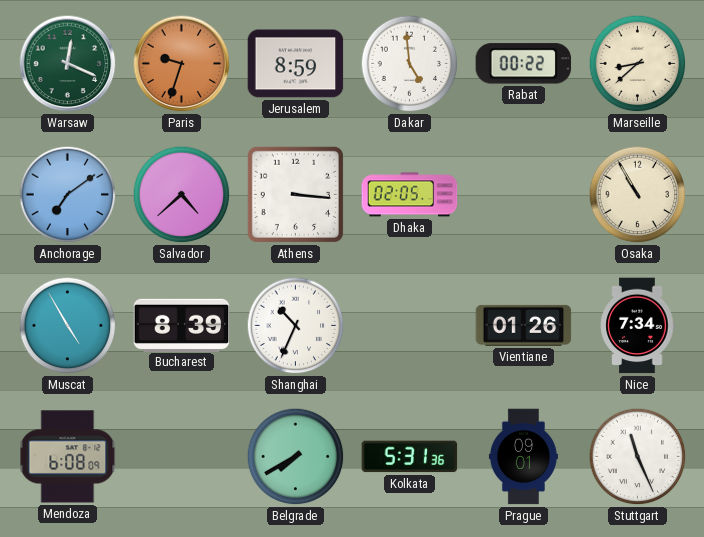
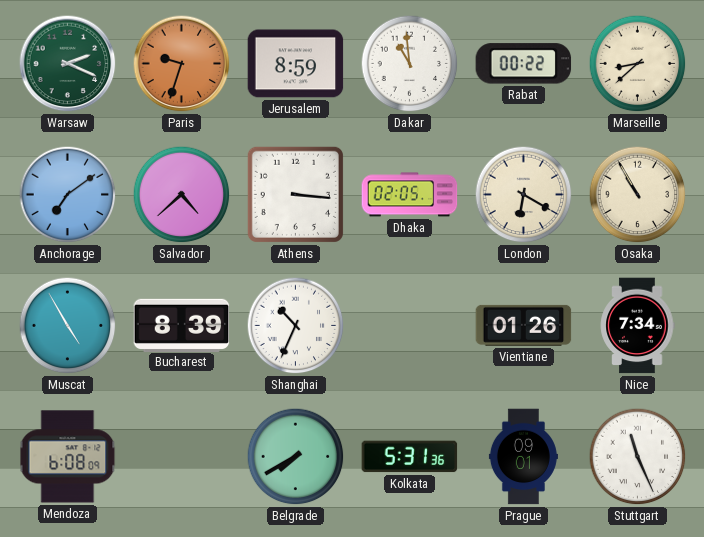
Warsaw: 12:19 -> 2:19 (68, 64)
Dakar: 4:59 -> 10:59 (410, 64)
London: none -> 6:20 (524, 195)
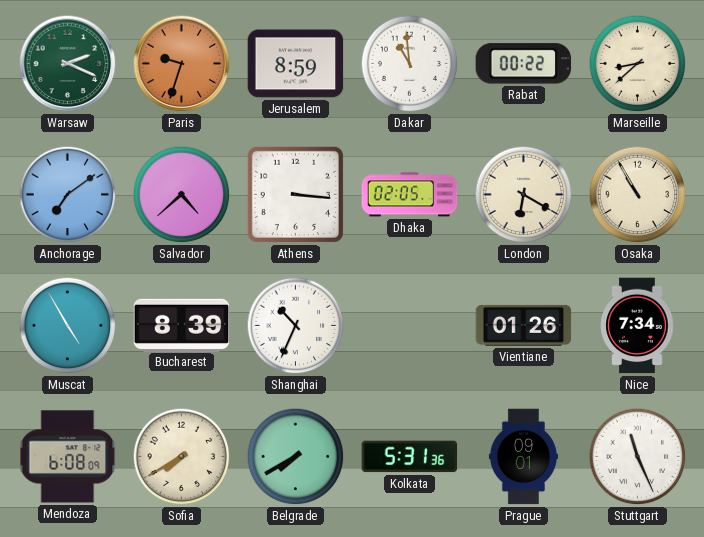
Sofia: none -> 7:40 (182, 457)
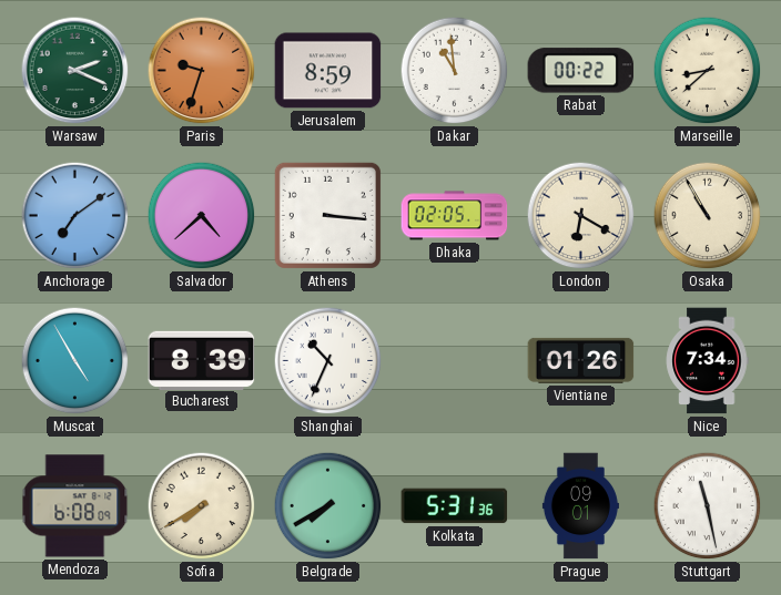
Stuttgart: 11:26 -> 11:28 (708, 506)
